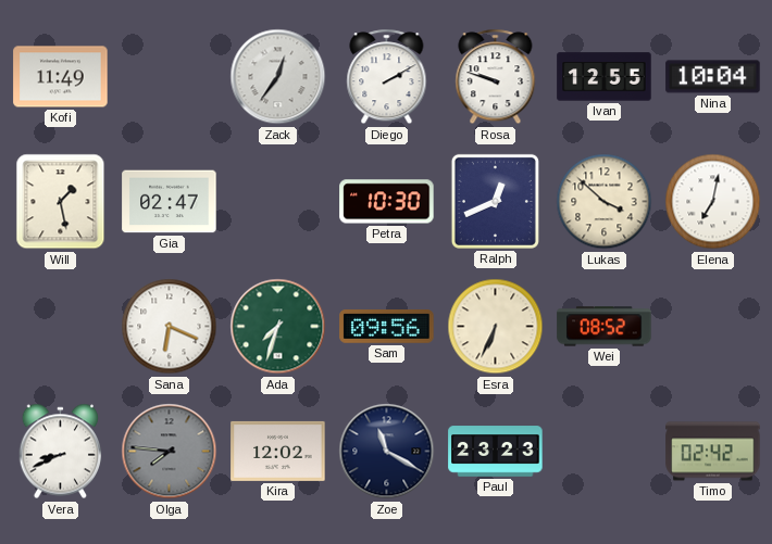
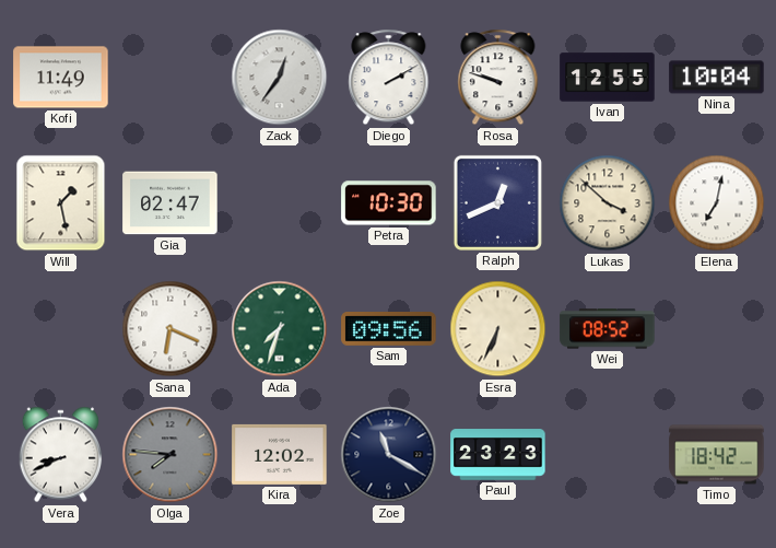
Timo: 02:42 -> 18:42 (717, 455)
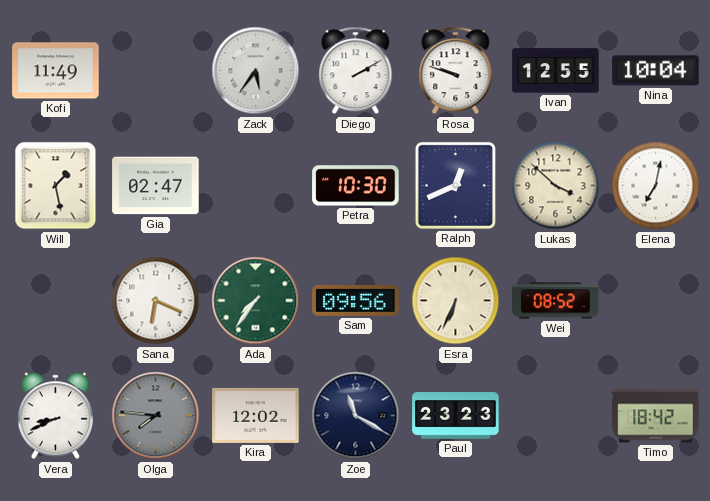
Zack: 12:36 -> 5:36 (256, 71)
Ada: 7:33 -> 7:36 (256, 301)
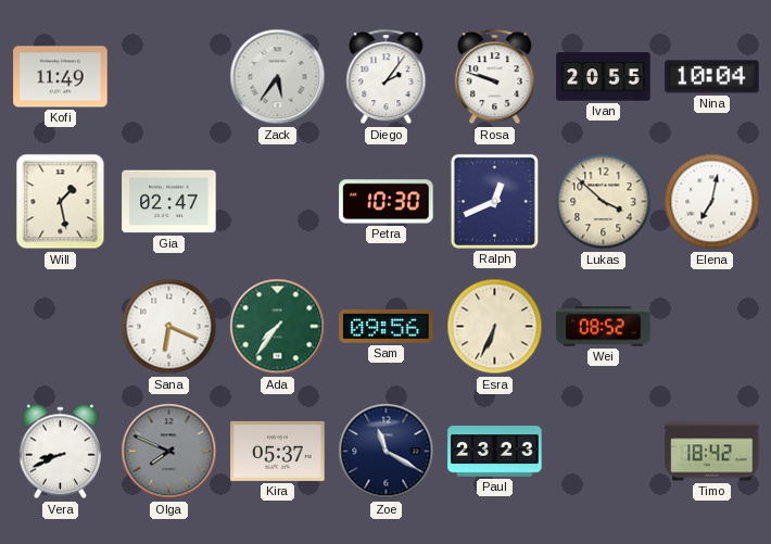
Diego: 2:10 -> 2:06 (387, 77)
Ivan: 12:55 -> 20:55 (604, 77)
Olga: 7:46 -> 7:49 (169, 452)
Kira: 12:02 -> 05:37 (278, 451)
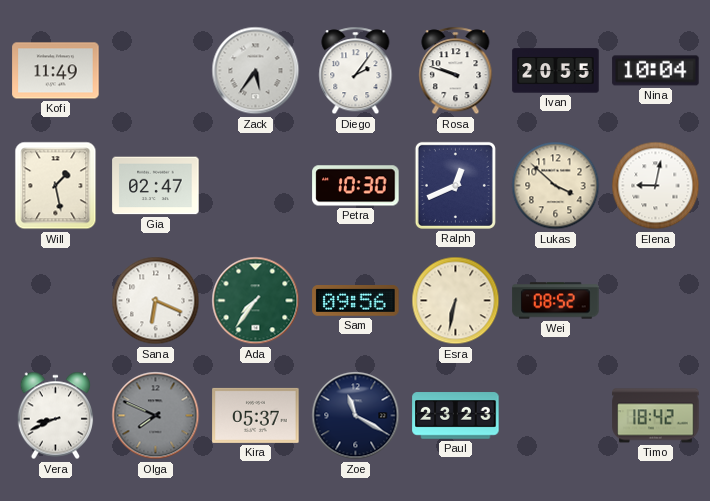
Elena: 7:02 -> 9:02 (656, 186)
Esra: 6:34 -> 6:32 (456, 301)
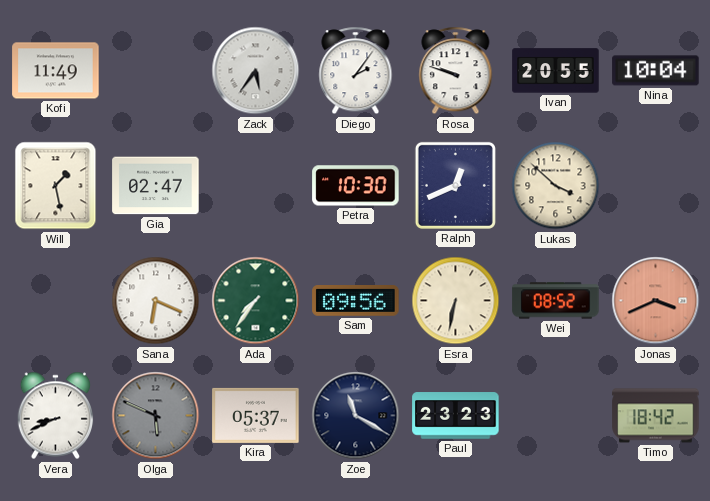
Elena: 9:02 -> none (656, 186)
Jonas: none -> 3:41 (656, 301)
Olga: 7:49 -> 5:49 (156, 416)
